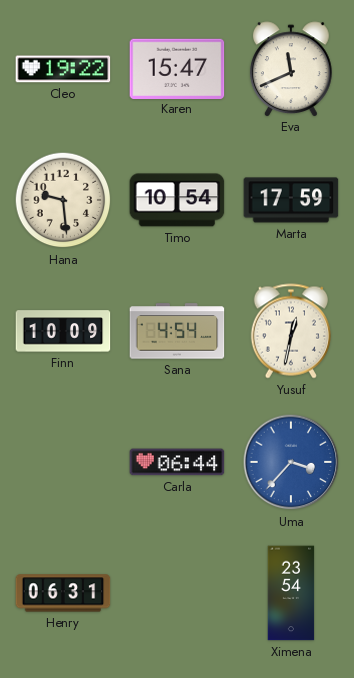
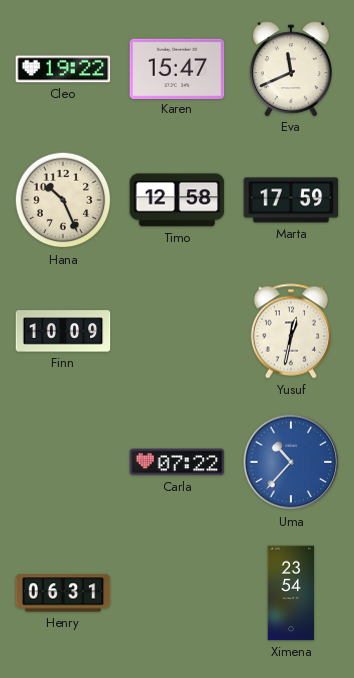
Hana: 9:29 -> 10:26 (63, 200)
Timo: 10:54 -> 12:58 (177, 200)
Sana: 4:54 -> none (177, 331)
Carla: 06:44 -> 07:22 (177, 462)
Uma: 3:37 -> 10:37 (291, 462)
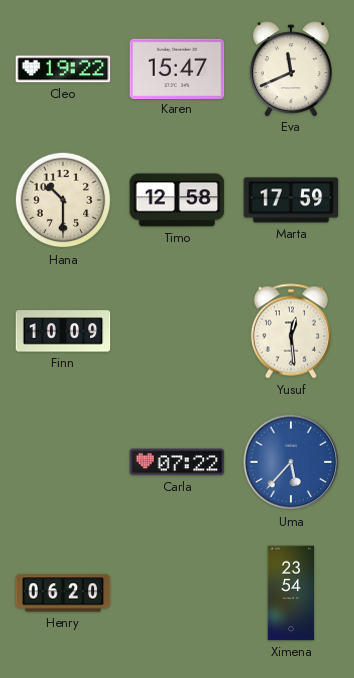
Hana: 10:26 -> 10:30 (63, 200)
Yusuf: 12:32 -> 12:29 (290, 331)
Uma: 10:37 -> 5:37 (291, 462)
Henry: 06:31 -> 06:20 (63, 593)
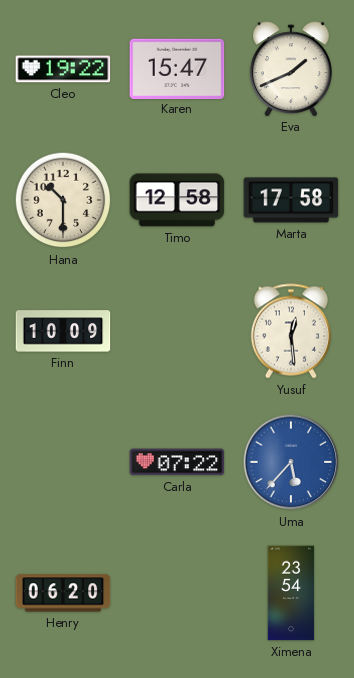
Eva: 11:41 -> 1:41 (291, 69)
Marta: 17:59 -> 17:58 (291, 200)
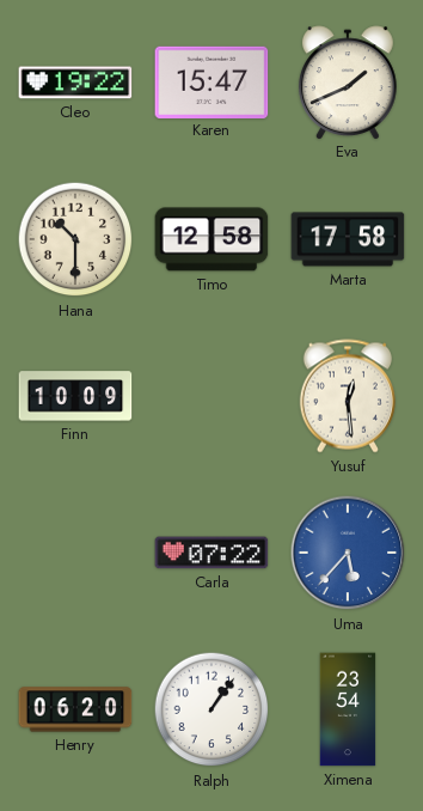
Ralph: none -> 1:06 (211, 709)
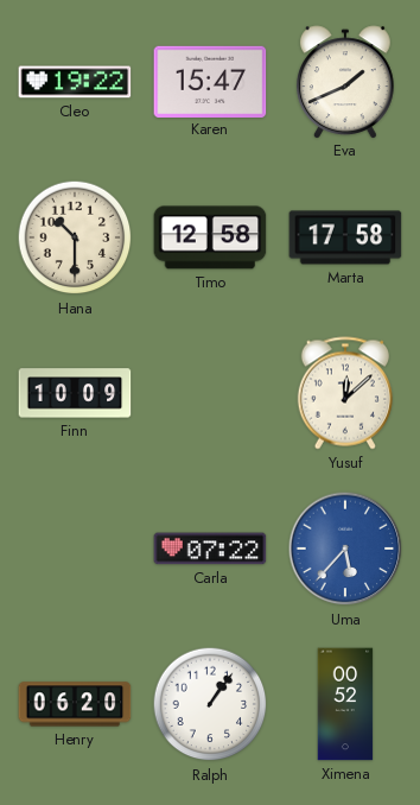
Yusuf: 12:29 -> 12:08 (344, 393)
Ximena: 23:54 -> 00:52 (345, 704)
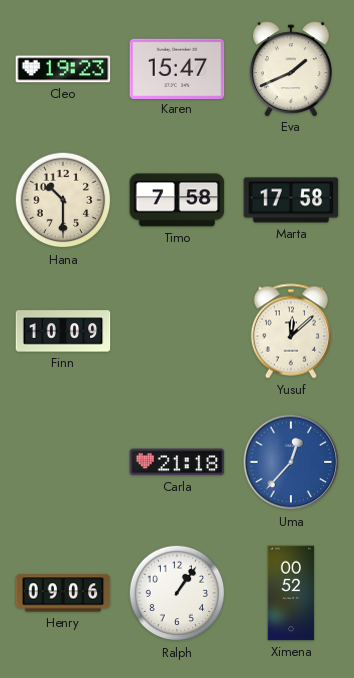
Cleo: 19:22 -> 19:23 (63, 69)
Timo: 12:58 -> 7:58 (177, 200)
Carla: 07:22 -> 21:18 (177, 462)
Uma: 5:37 -> 12:37 (291, 462)
Henry: 06:20 -> 09:06 (63, 593)
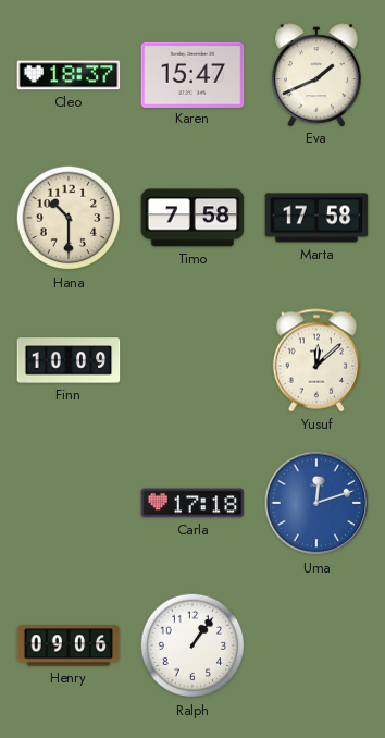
Cleo: 19:23 -> 18:37 (69, 75)
Carla: 21:18 -> 17:18 (192, 503)
Uma: 12:37 -> 12:12 (316, 503)
Ximena: 00:52 -> none (291, 593)
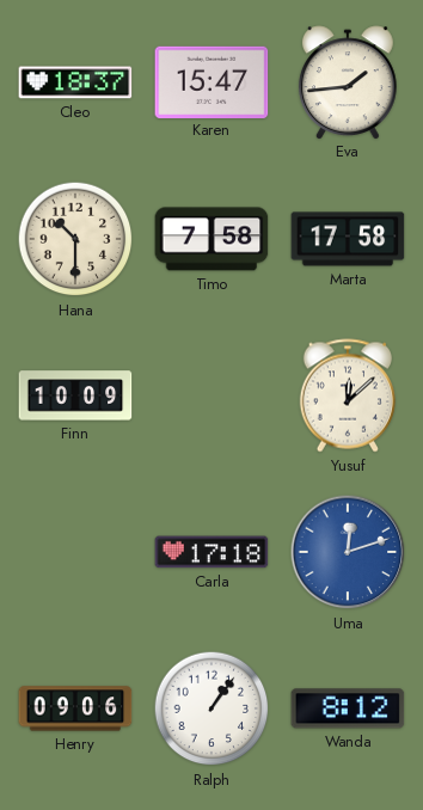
Eva: 1:41 -> 1:44 (348, 82)
Wanda: none -> 8:12 (348, 708)
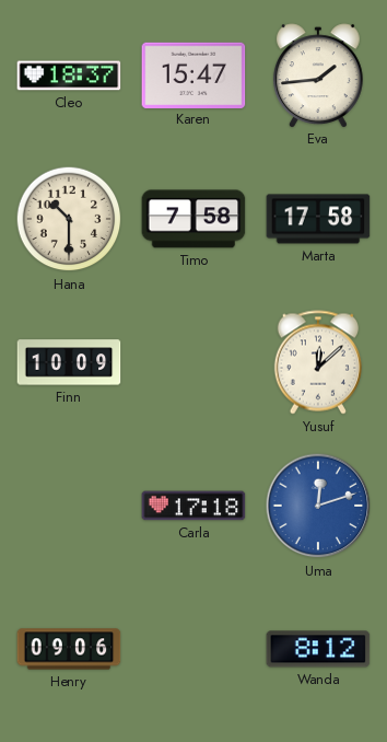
Ralph: 1:06 -> none (211, 708)
